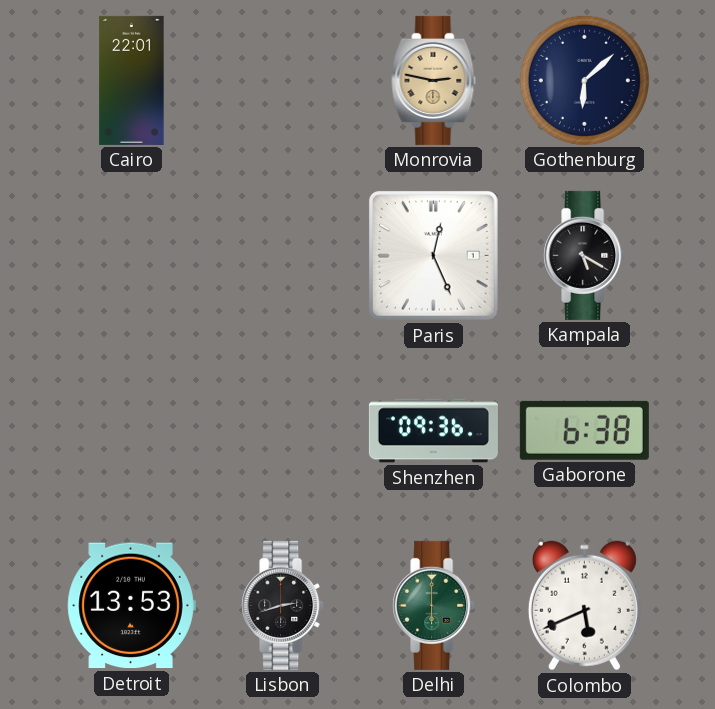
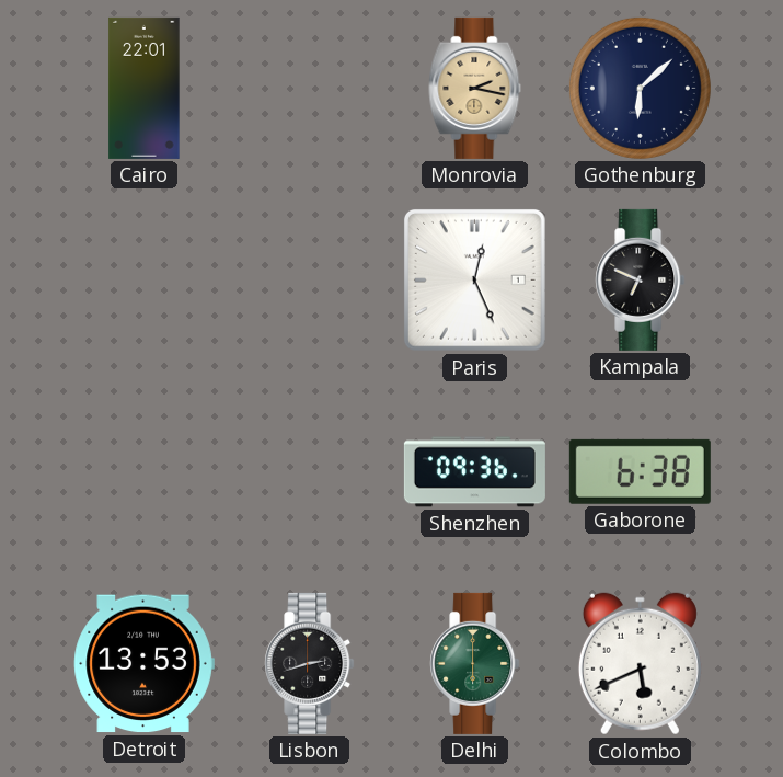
Monrovia: 2:47 -> 2:17 (475, 88)
Kampala: 5:20 -> 6:49 (641, 279)
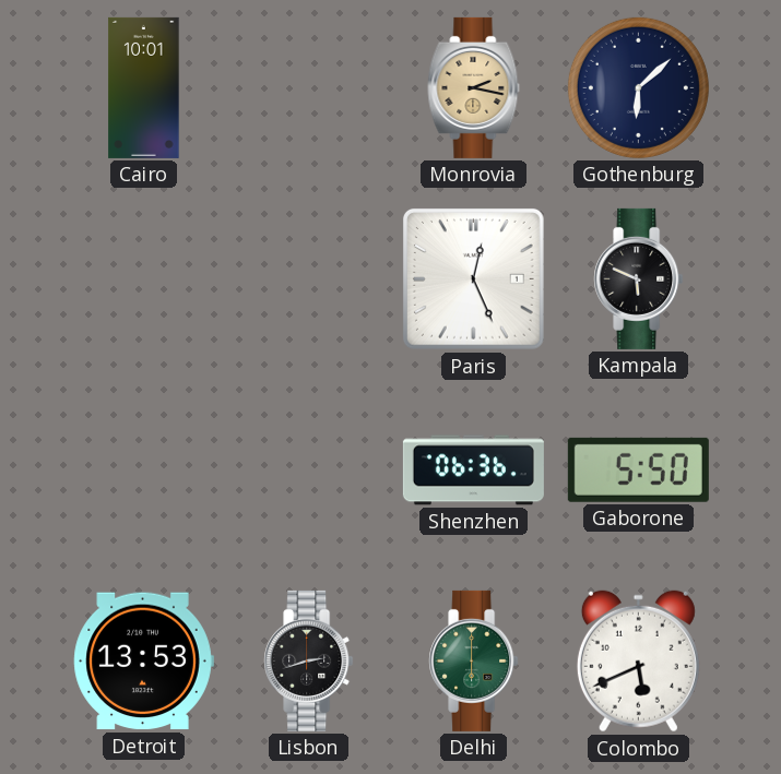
Cairo: 22:01 -> 10:01 (144, 87)
Kampala: 6:49 -> 5:49 (639, 278)
Shenzhen: 09:36 -> 06:36 (473, 471)
Gaborone: 6:38 -> 5:50 (638, 469)
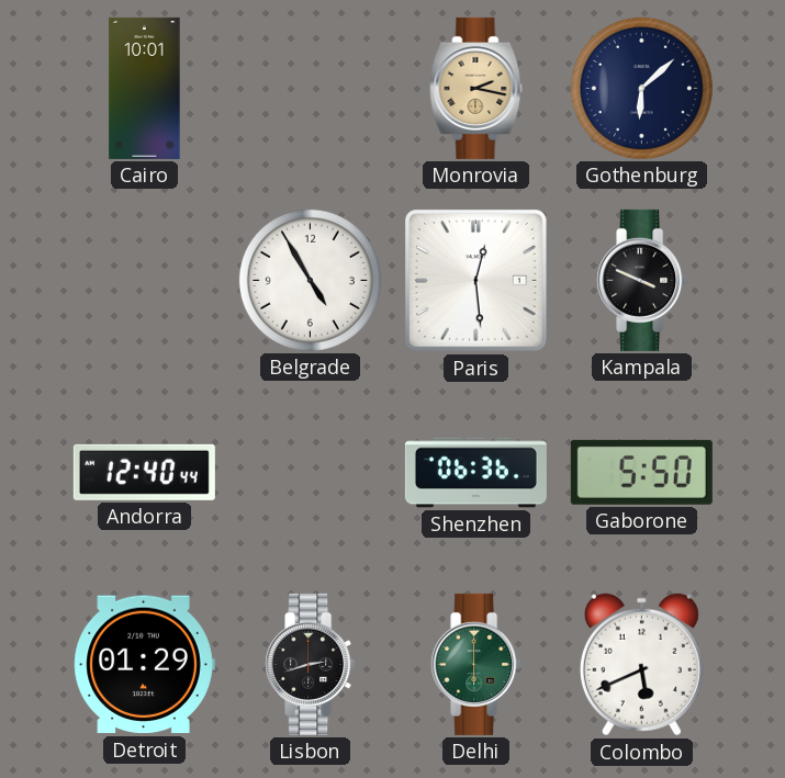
Belgrade: none -> 4:55 (310, 280)
Paris: 12:26 -> 12:29 (475, 280)
Kampala: 5:49 -> 3:49 (642, 280)
Andorra: none -> 12:40 (144, 472)
Detroit: 13:53 -> 01:29 (144, 665)
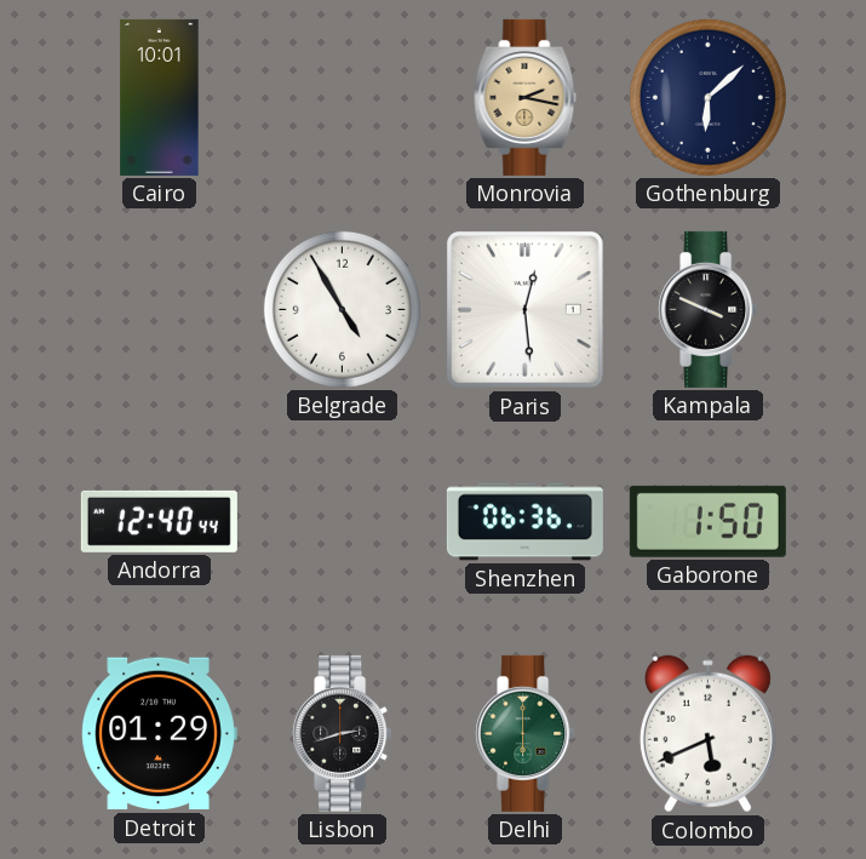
Gaborone: 5:50 -> 1:50 (707, 521)
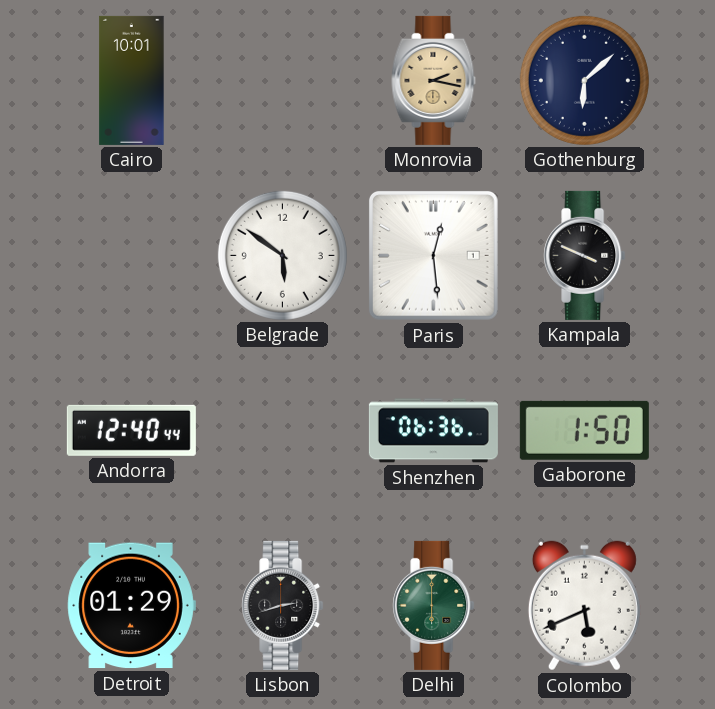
Belgrade: 4:55 -> 5:51 (282, 255)
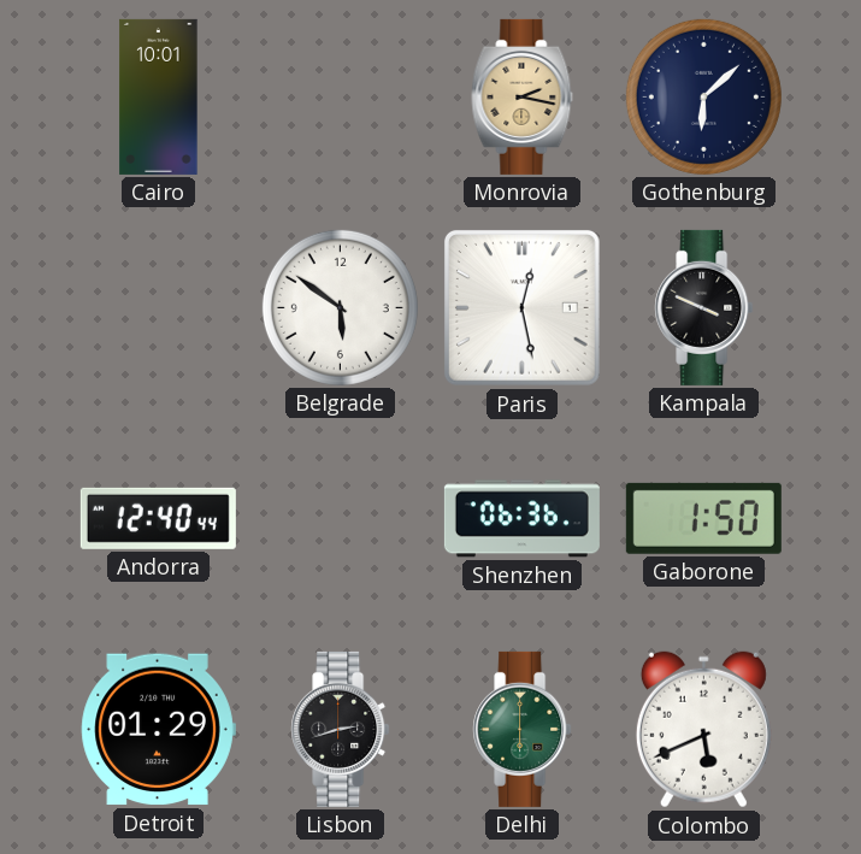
Paris: 12:29 -> 12:28 (521, 307)
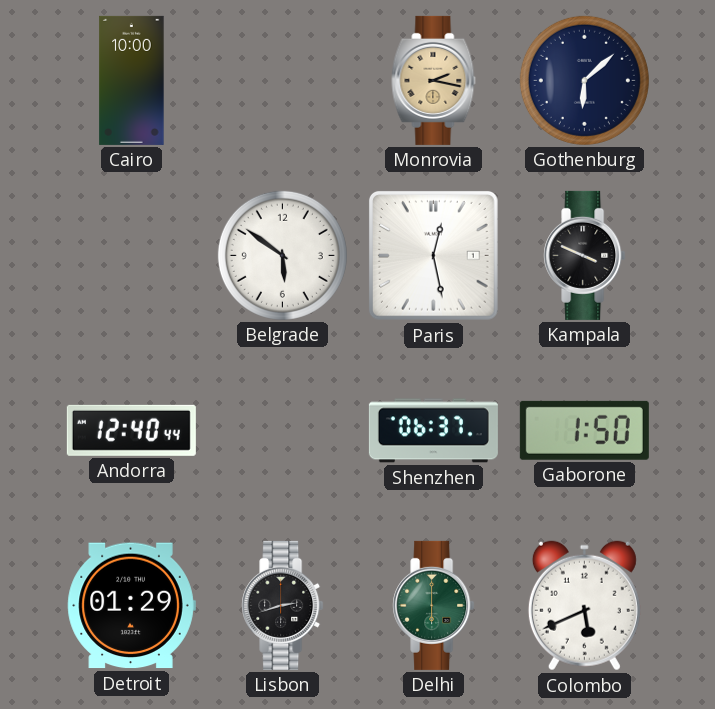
Cairo: 10:01 -> 10:00 (132, 80)
Shenzhen: 06:36 -> 06:37 (433, 431)
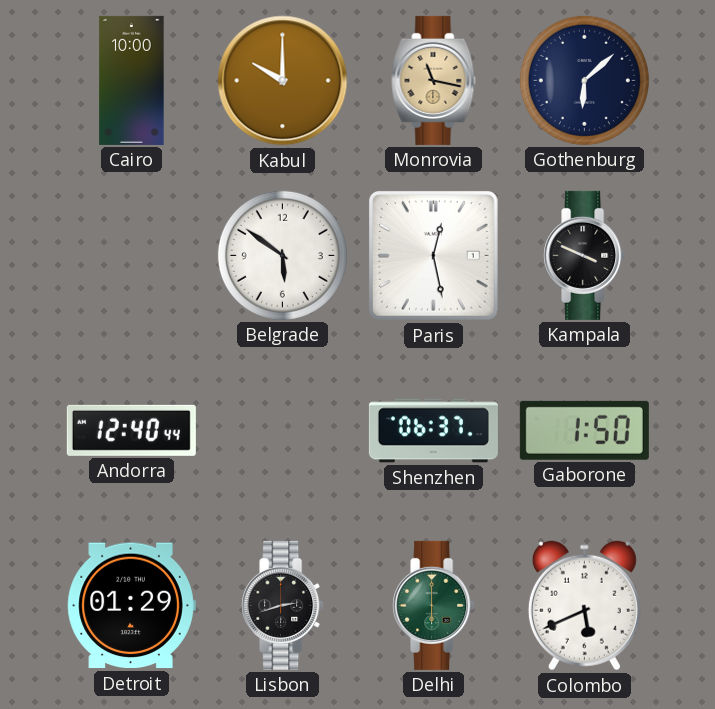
Kabul: none -> 10:00 (283, 81)
Monrovia: 2:17 -> 11:17 (434, 80)
